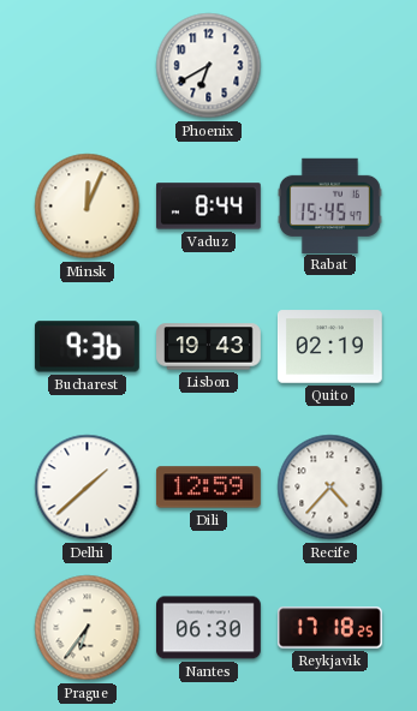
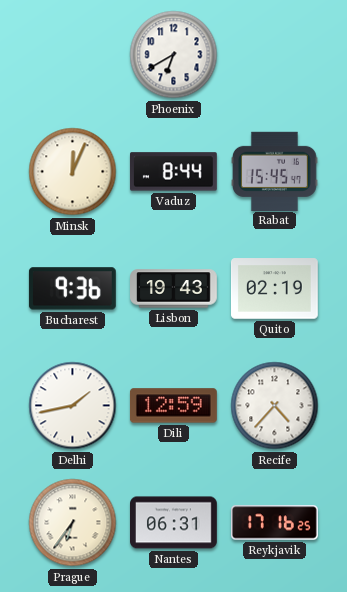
Delhi: 1:38 -> 1:43 (73, 406)
Nantes: 06:30 -> 06:31 (174, 523)
Reykjavik: 17:18 -> 17:16 (275, 523)
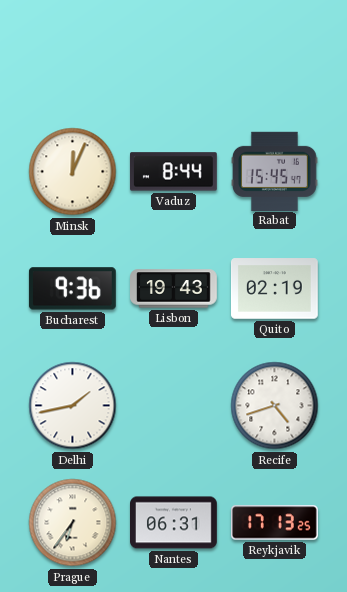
Phoenix: 6:40 -> none (174, 55)
Dili: 12:59 -> none (173, 406)
Recife: 4:37 -> 4:42 (275, 406)
Reykjavik: 17:16 -> 17:13 (275, 523)
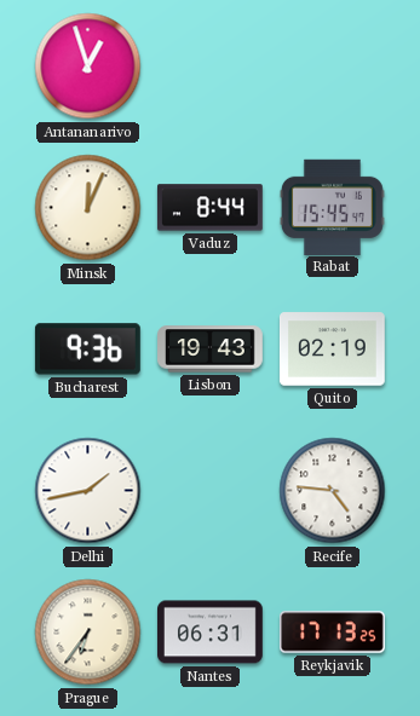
Antananarivo: none -> 12:57 (88, 67)
Recife: 4:42 -> 4:46 (333, 491)
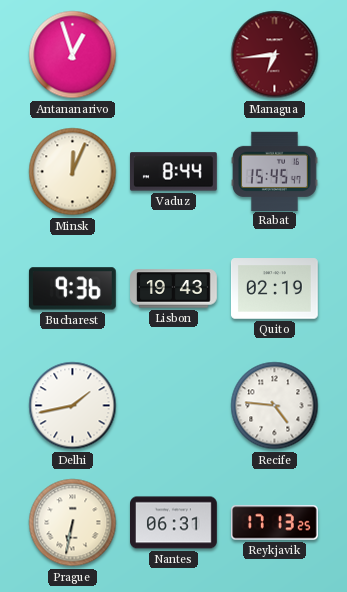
Managua: none -> 6:44 (275, 55)
Prague: 6:36 -> 6:32 (73, 523)
